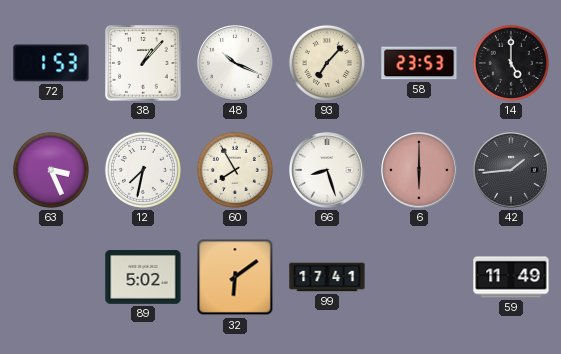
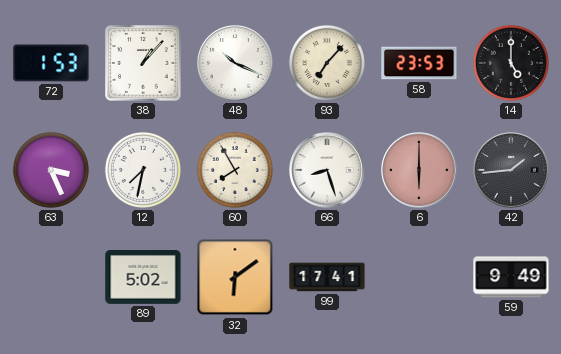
59: 11:49 -> 9:49 (511, 277)
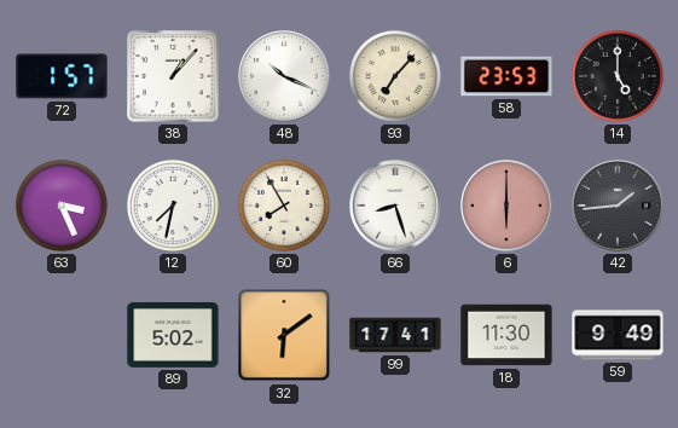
72: 1:53 -> 1:57 (62, 76)
18: none -> 11:30 (506, 335)
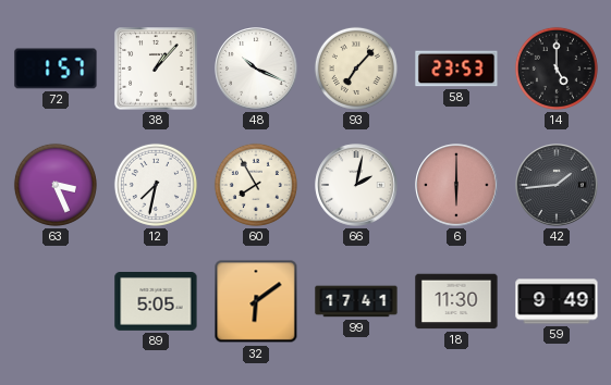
66: 8:27 -> 2:02 (356, 185)
89: 5:02 -> 5:05 (156, 302)
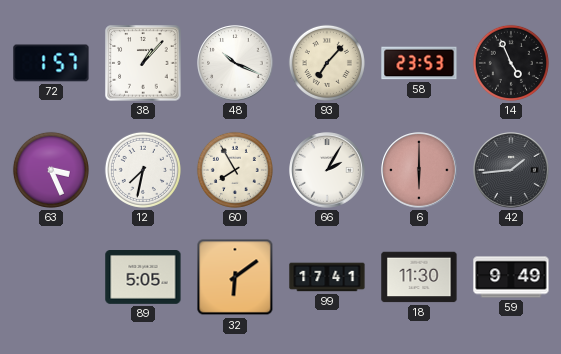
14: 5:00 -> 4:56 (511, 63)
66: 2:02 -> 2:05 (327, 170)
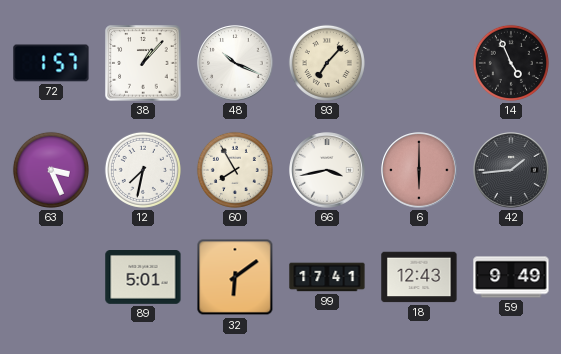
58: 23:53 -> none (419, 63)
66: 2:05 -> 3:43 (327, 170)
89: 5:05 -> 5:01 (143, 278)
18: 11:30 -> 12:43 (419, 277)
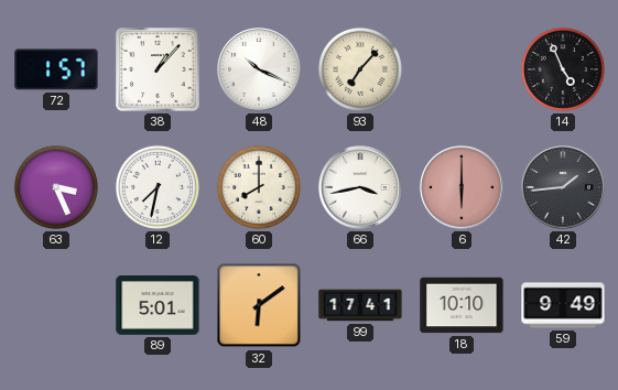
60: 7:55 -> 8:00 (259, 187)
18: 12:43 -> 10:10 (462, 305)
